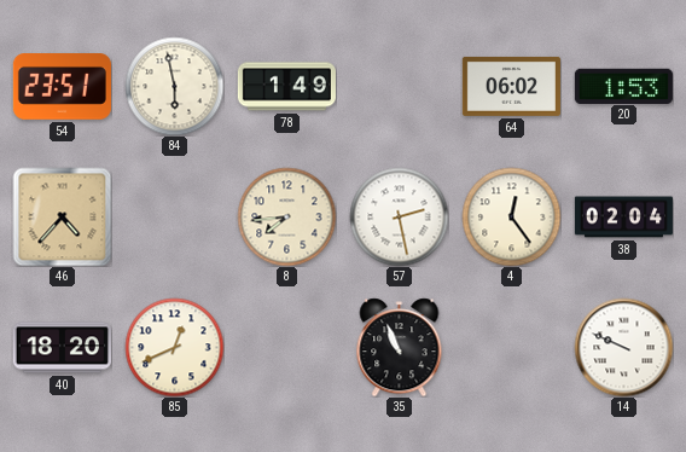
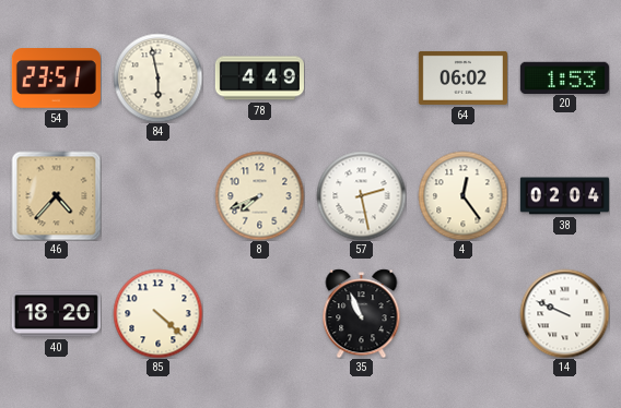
78: 1:49 -> 4:49 (259, 79)
8: 7:44 -> 7:41 (259, 195)
85: 12:41 -> 4:22 (157, 313)
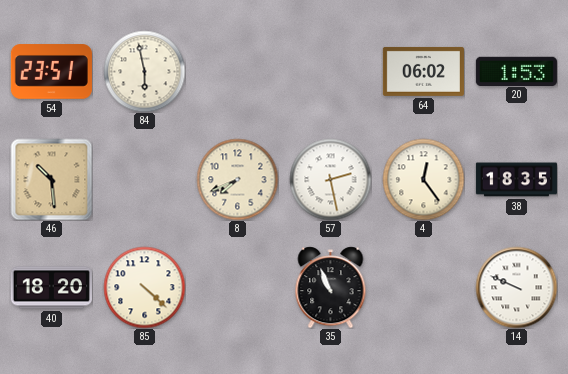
78: 4:49 -> none (259, 79)
46: 4:37 -> 10:29 (51, 179)
38: 02:04 -> 18:35 (516, 180)
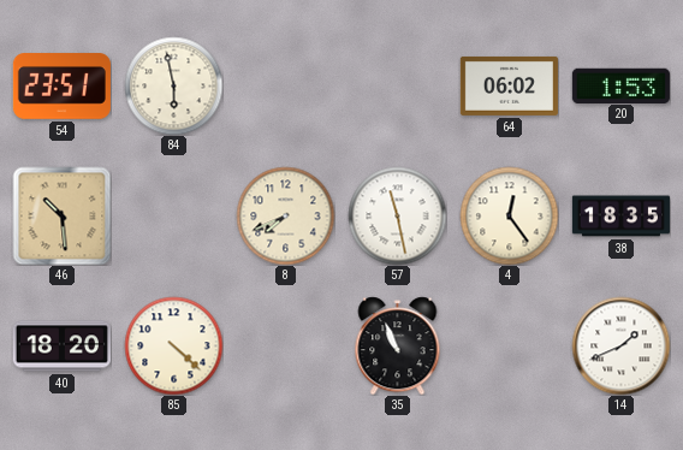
57: 2:28 -> 11:28 (397, 215)
14: 9:49 -> 1:41 (620, 345)
